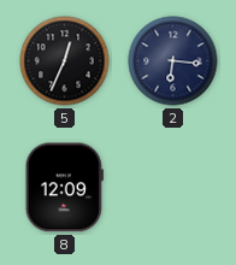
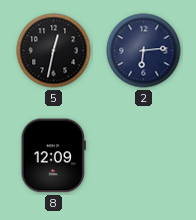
5: 12:34 -> 12:32 (54, 51)
2: 6:16 -> 6:14 (144, 51)
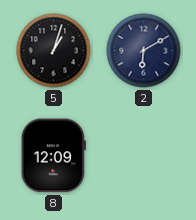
5: 12:32 -> 1:03 (54, 51)
2: 6:14 -> 6:10 (144, 51)
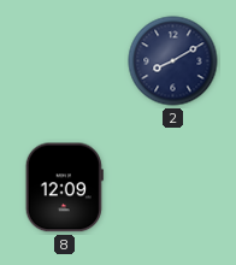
5: 1:03 -> none (54, 51)
2: 6:10 -> 8:10 (173, 61)
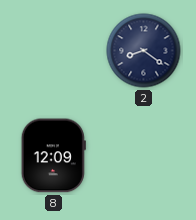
2: 8:10 -> 8:21 (144, 51)
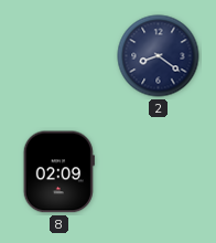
8: 12:09 -> 02:09 (58, 172)
